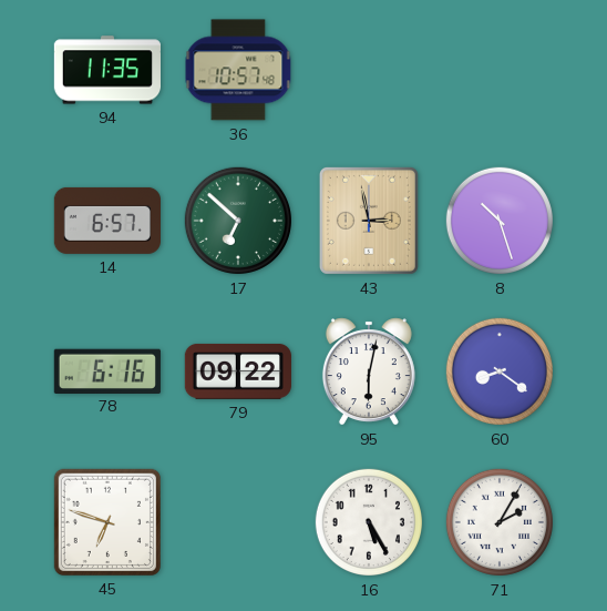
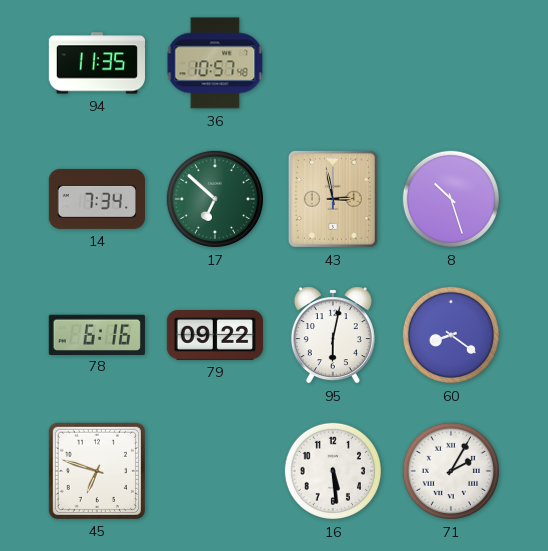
14: 6:57 -> 7:34 (96, 199)
16: 5:25 -> 5:29 (333, 471)
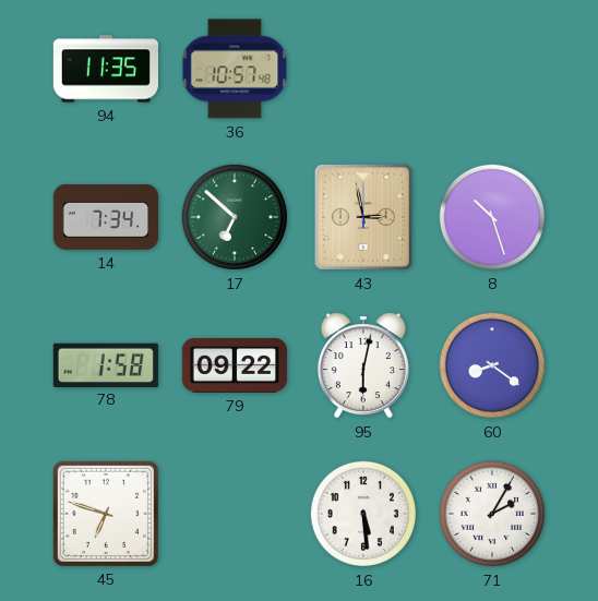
78: 6:16 -> 1:58 (106, 364)
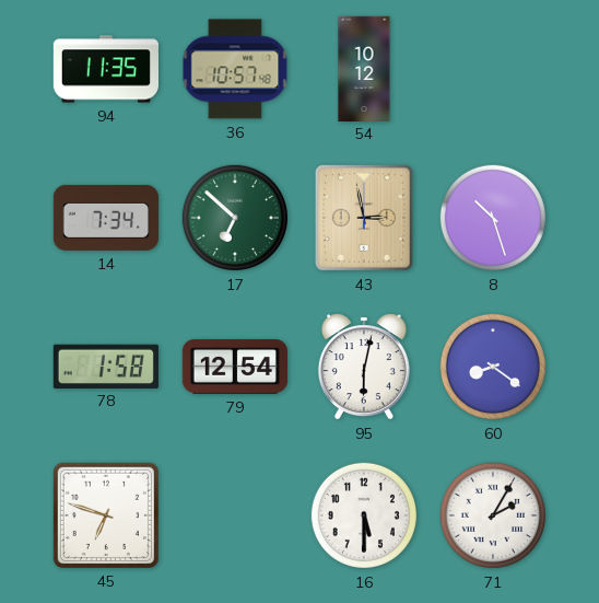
54: none -> 10:12 (364, 68)
79: 09:22 -> 12:54 (235, 367)
16: 5:29 -> 5:30 (364, 515)
